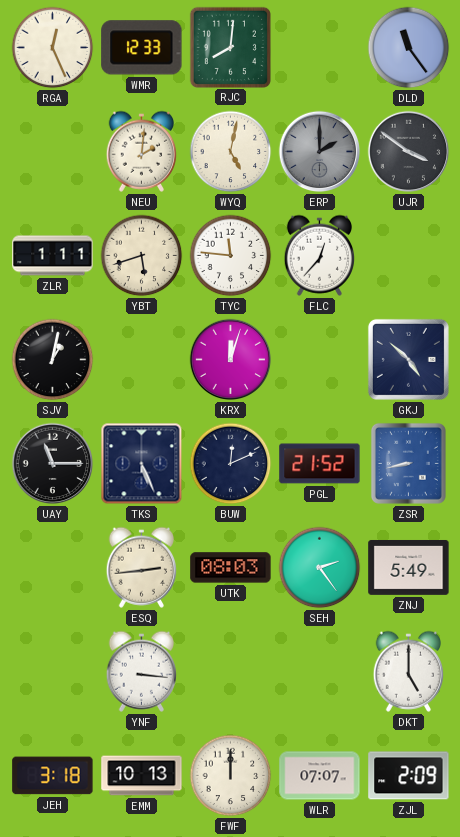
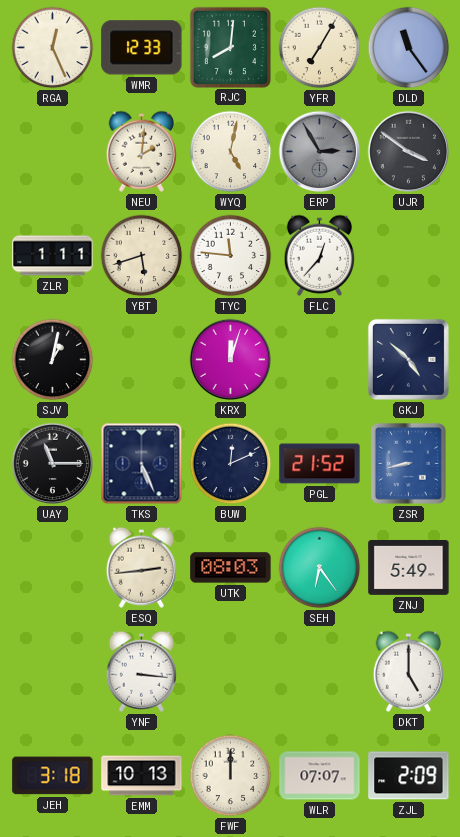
YFR: none -> 7:05 (320, 48)
ERP: 2:00 -> 2:55 (320, 152)
SEH: 2:24 -> 6:24 (320, 568)
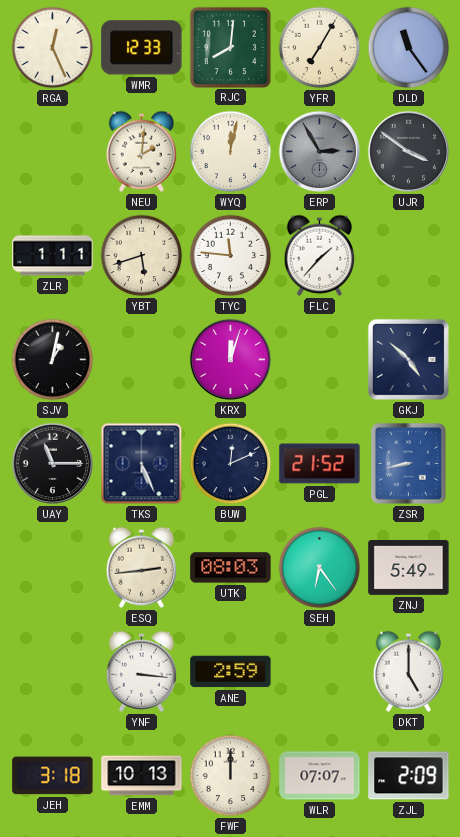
WYQ: 5:02 -> 12:02 (231, 152)
FLC: 12:37 -> 1:37 (319, 255)
ANE: none -> 2:59 (231, 672)
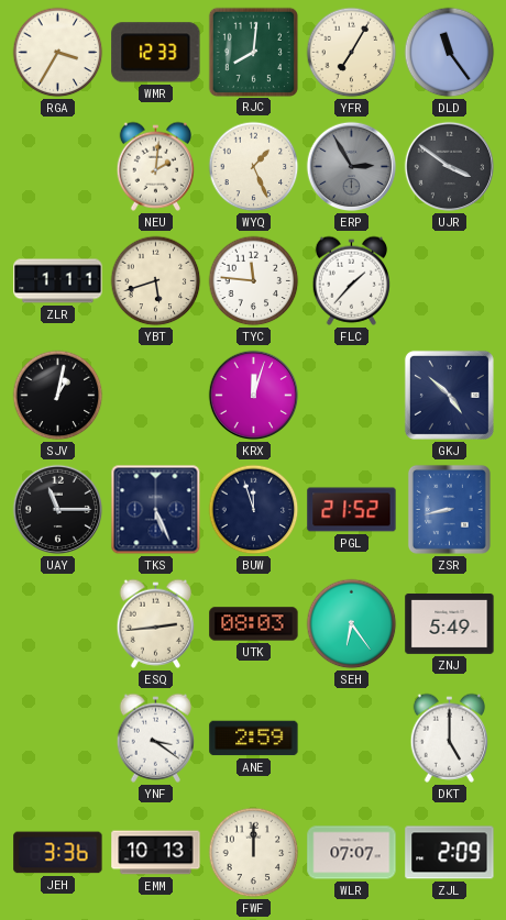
RGA: 12:26 -> 3:35 (58, 53)
WYQ: 12:02 -> 1:26 (254, 167)
BUW: 12:11 -> 11:57 (254, 510)
YNF: 3:16 -> 3:21 (155, 738)
JEH: 3:18 -> 3:36 (58, 853)
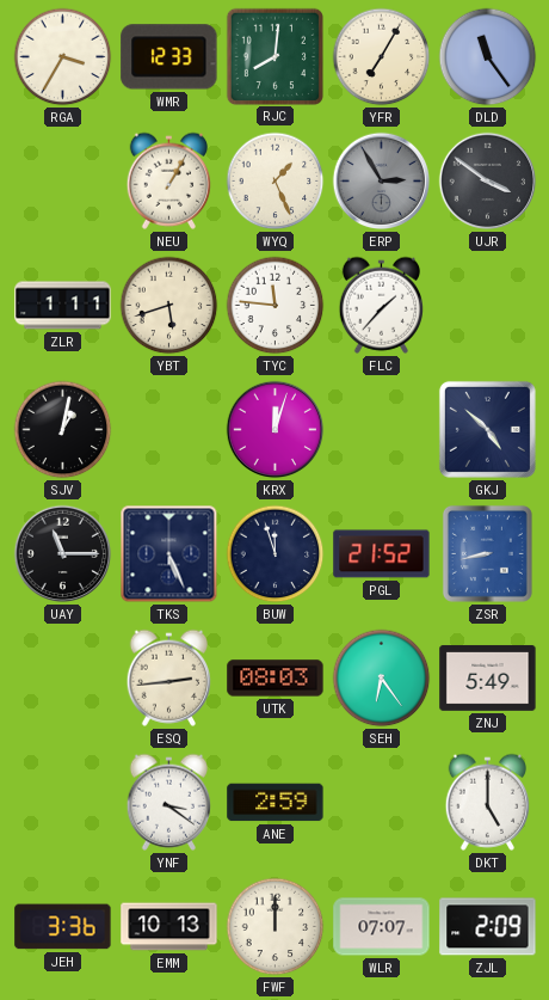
NEU: 2:01 -> 1:05 (168, 180)
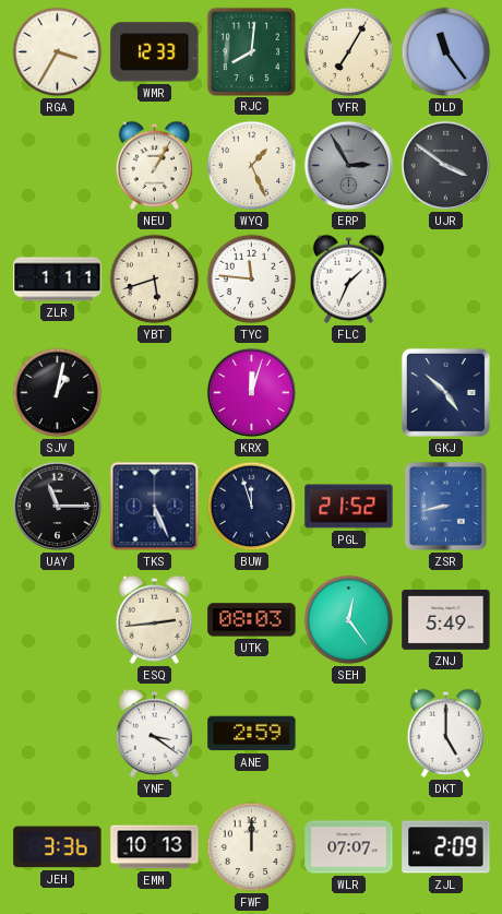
FLC: 1:37 -> 1:34 (348, 278)
SEH: 6:24 -> 12:24 (349, 620)
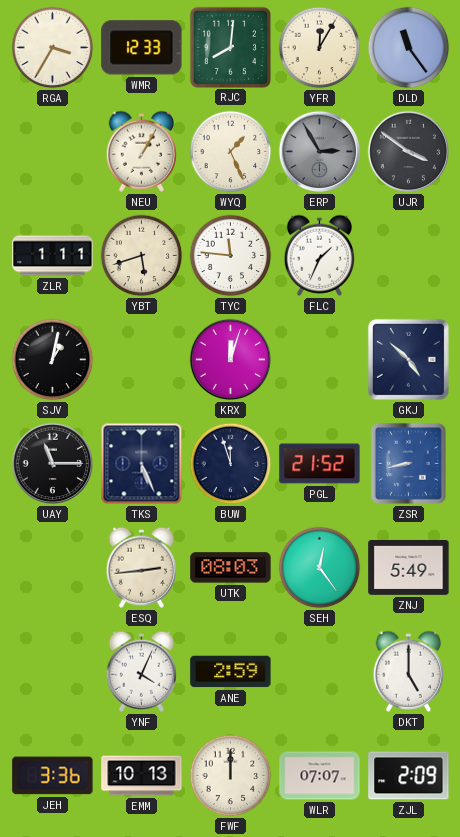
YFR: 7:05 -> 12:05 (320, 48)
YNF: 3:21 -> 4:04 (141, 671)
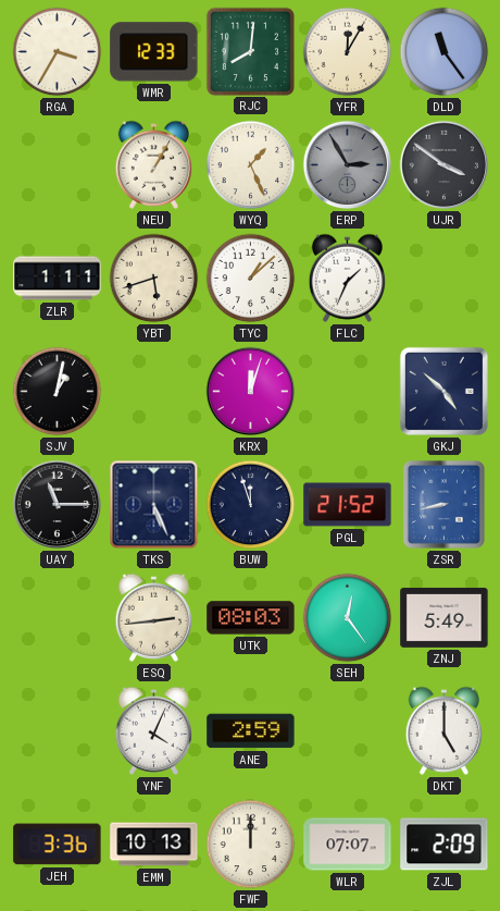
TYC: 11:46 -> 1:08 (251, 279)
